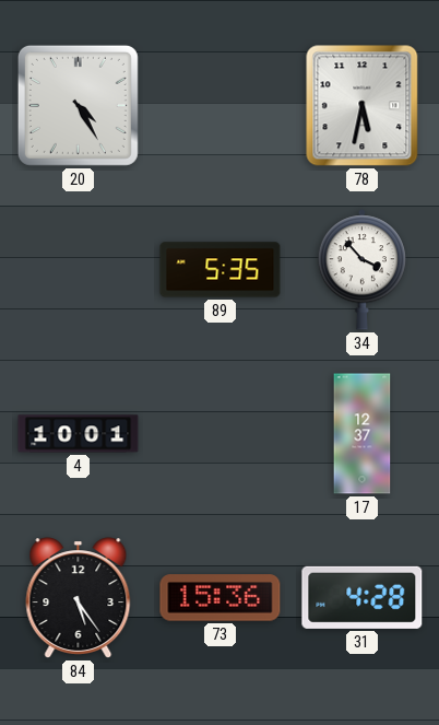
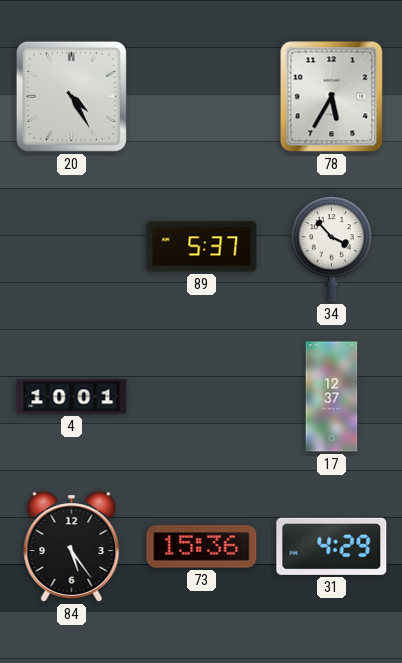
78: 5:32 -> 5:35 (332, 97)
89: 5:35 -> 5:37 (202, 247)
31: 4:28 -> 4:29 (332, 546)
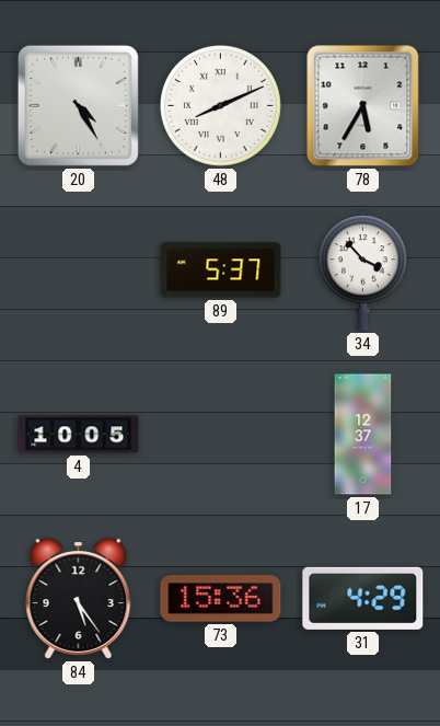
48: none -> 8:11 (221, 106)
4: 10:01 -> 10:05 (79, 435)
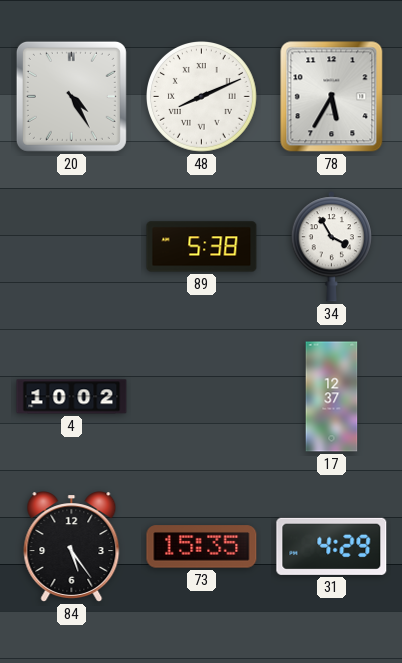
89: 5:37 -> 5:38 (202, 247)
34: 3:53 -> 3:55 (331, 247)
4: 10:05 -> 10:02 (72, 397)
73: 15:36 -> 15:35 (202, 547)
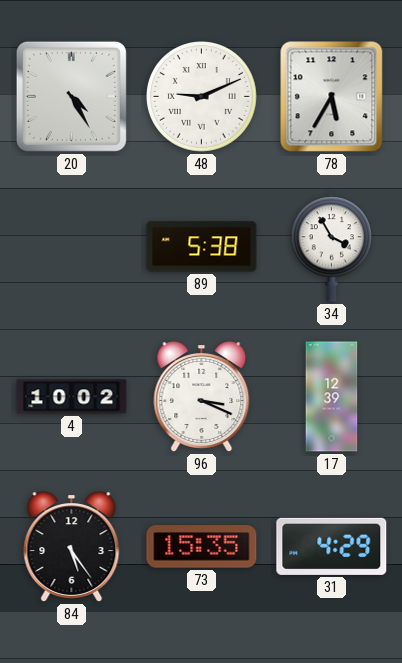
48: 8:11 -> 9:11 (202, 97)
96: none -> 3:19 (202, 397)
17: 12:37 -> 12:39 (332, 397)
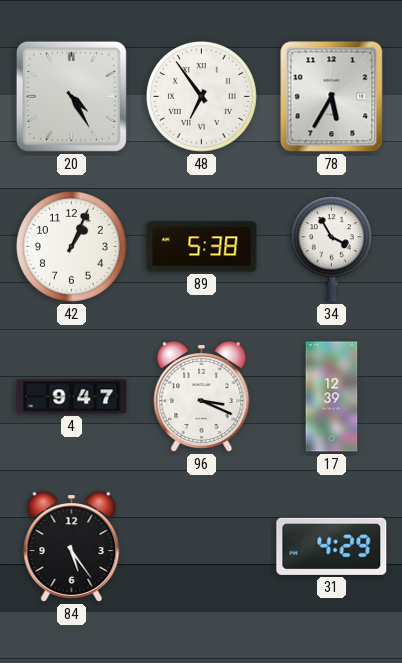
48: 9:11 -> 6:54 (202, 97)
42: none -> 1:04 (72, 247)
4: 10:02 -> 9:47 (72, 397)
73: 15:35 -> none (202, 547)
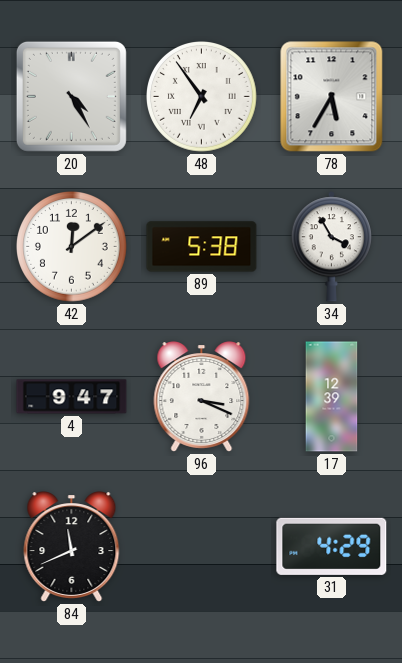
42: 1:04 -> 12:09 (72, 247)
84: 5:24 -> 11:41 (72, 547)
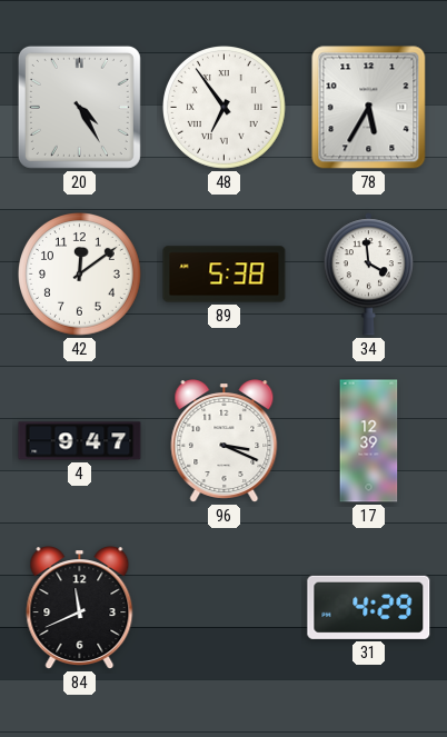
34: 3:55 -> 3:59 (368, 275)
